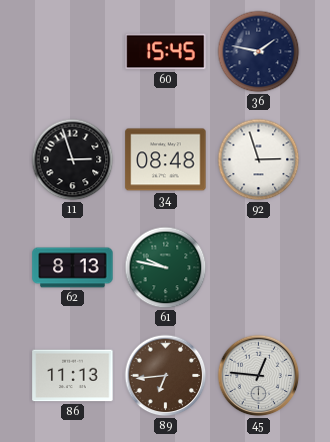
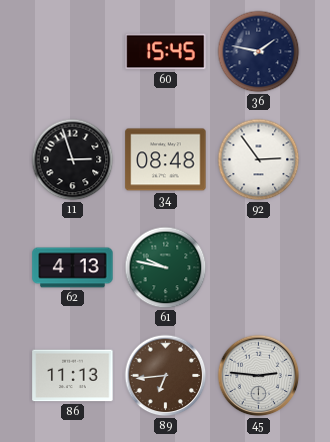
92: 2:57 -> 2:54 (259, 160)
62: 8:13 -> 4:13 (73, 268)
45: 12:46 -> 2:46 (259, 376)
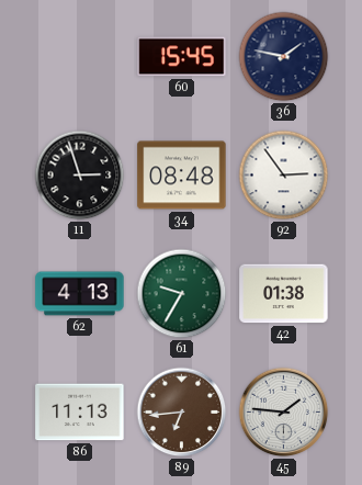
61: 9:47 -> 9:35 (182, 294)
42: none -> 01:38 (284, 294)
45: 2:46 -> 1:46 (284, 413)
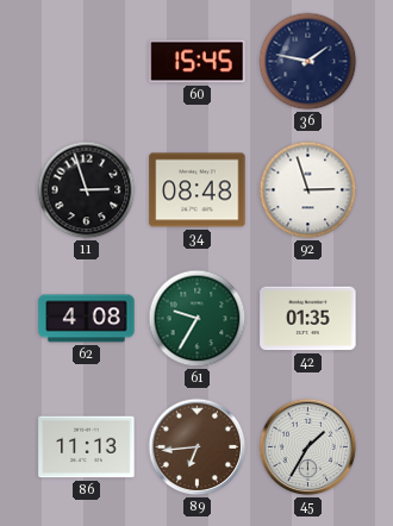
92: 2:54 -> 2:57 (308, 190)
62: 4:13 -> 4:08 (87, 319)
42: 01:38 -> 01:35 (308, 319)
45: 1:46 -> 1:35 (308, 447)
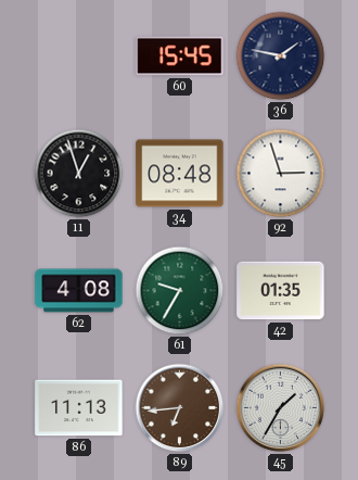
11: 2:57 -> 12:57 (79, 174)
